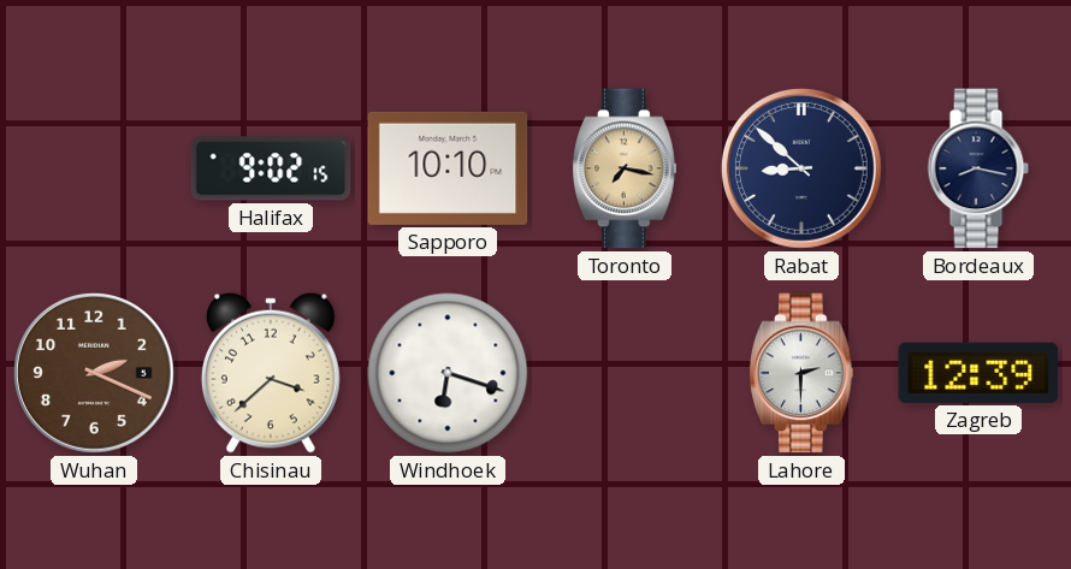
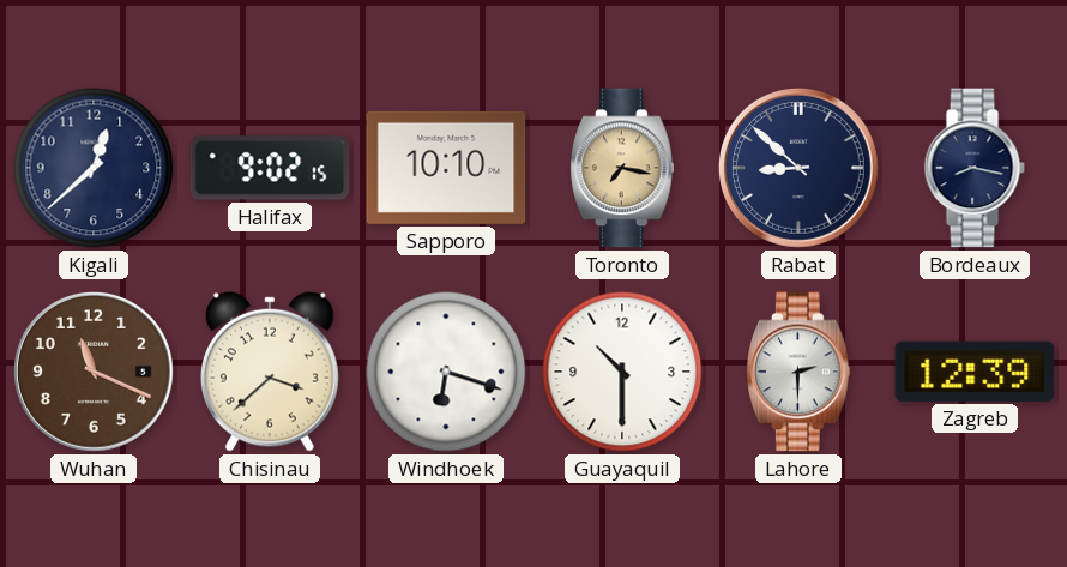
Kigali: none -> 12:38 (94, 168)
Wuhan: 2:19 -> 11:19 (94, 372)
Guayaquil: none -> 10:30 (622, 372)
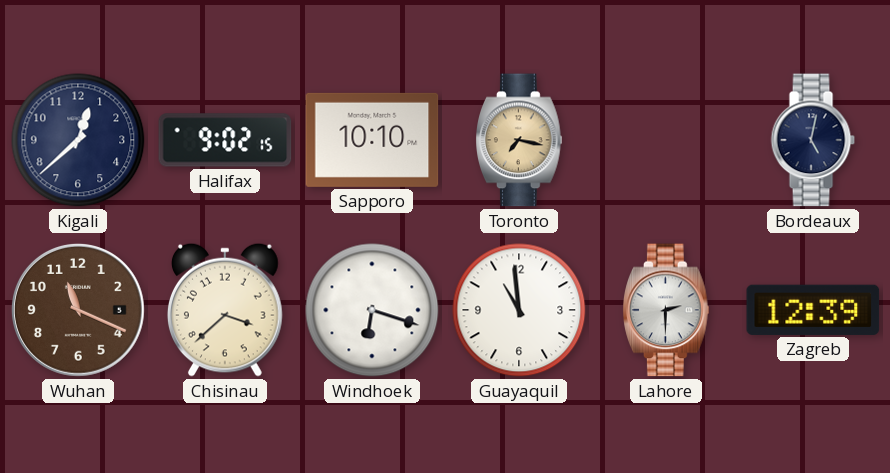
Rabat: 8:52 -> none (798, 168)
Bordeaux: 8:17 -> 5:02 (813, 140)
Guayaquil: 10:30 -> 10:59 (519, 310)
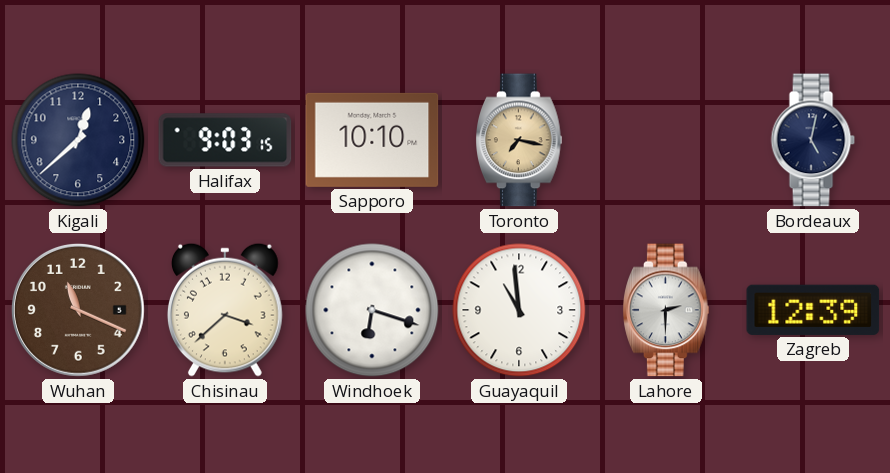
Halifax: 9:02 -> 9:03 (225, 140)
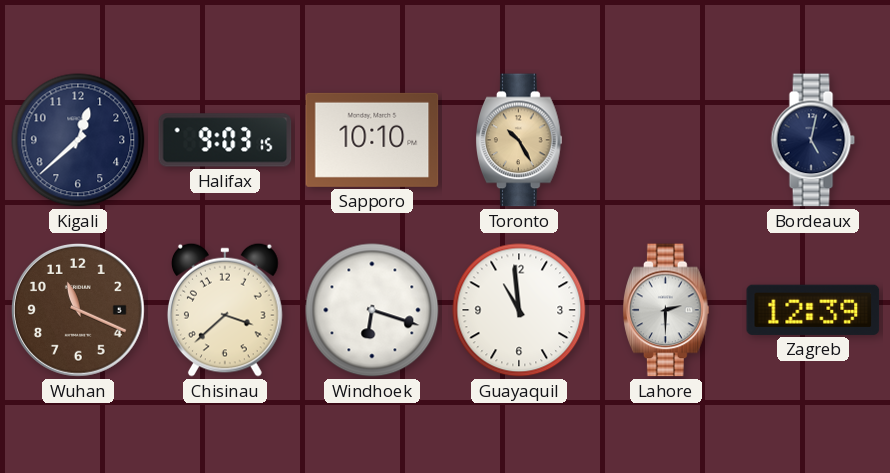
Toronto: 7:17 -> 10:25 (520, 140)
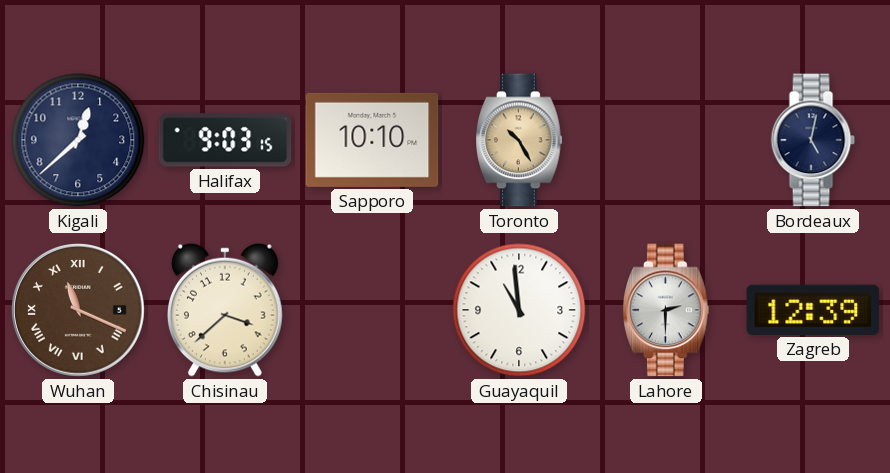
Wuhan numerals: Arabic -> Roman (78, 310)
Windhoek: 6:18 -> none (372, 310)
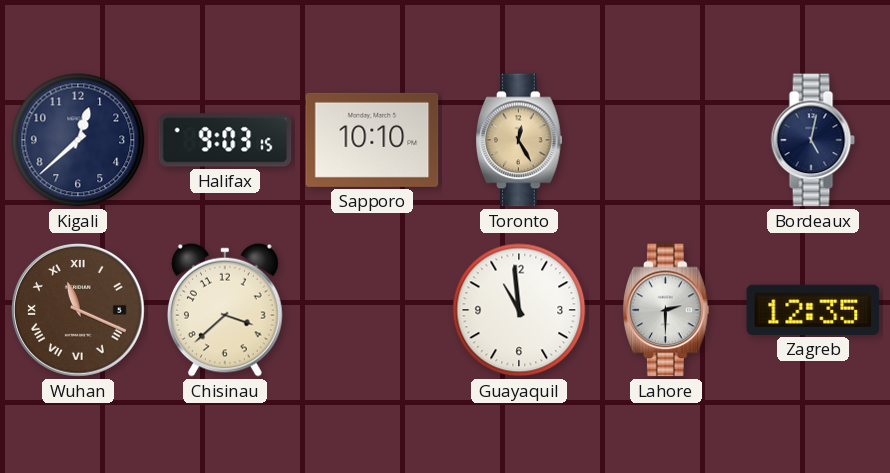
Toronto: 10:25 -> 12:25 (520, 140)
Zagreb: 12:39 -> 12:35 (813, 310)
